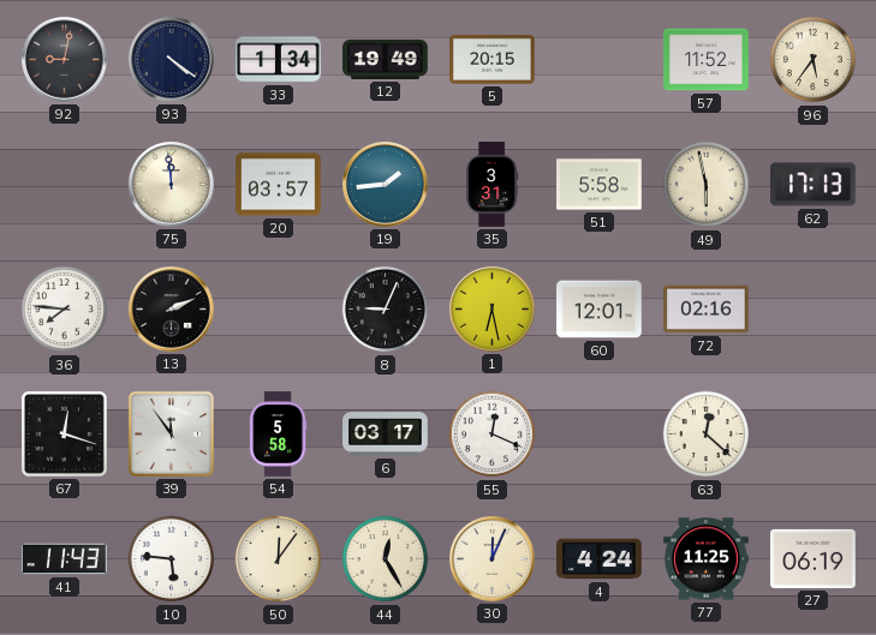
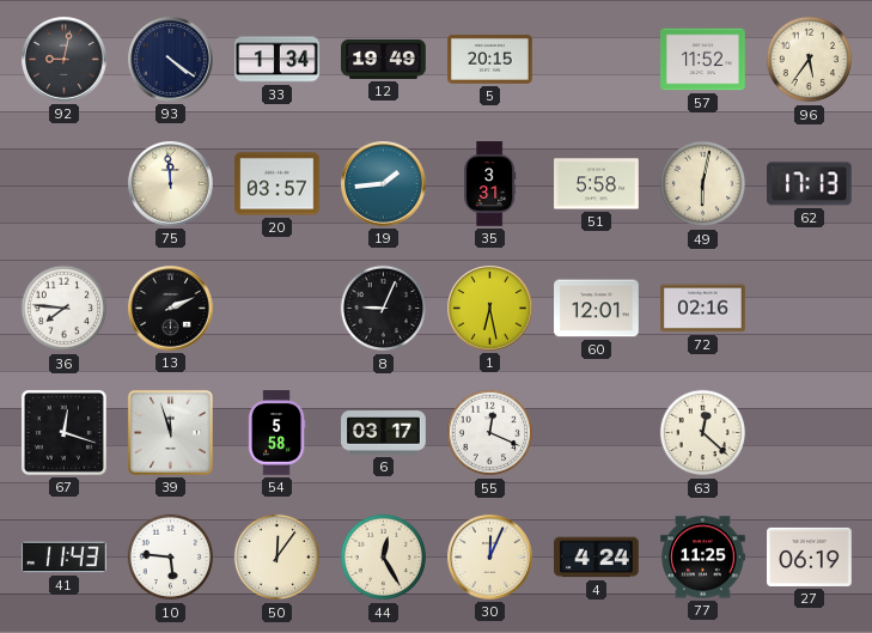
49: 5:58 -> 6:02 (703, 184)
39: 11:54 -> 11:57 (170, 432)
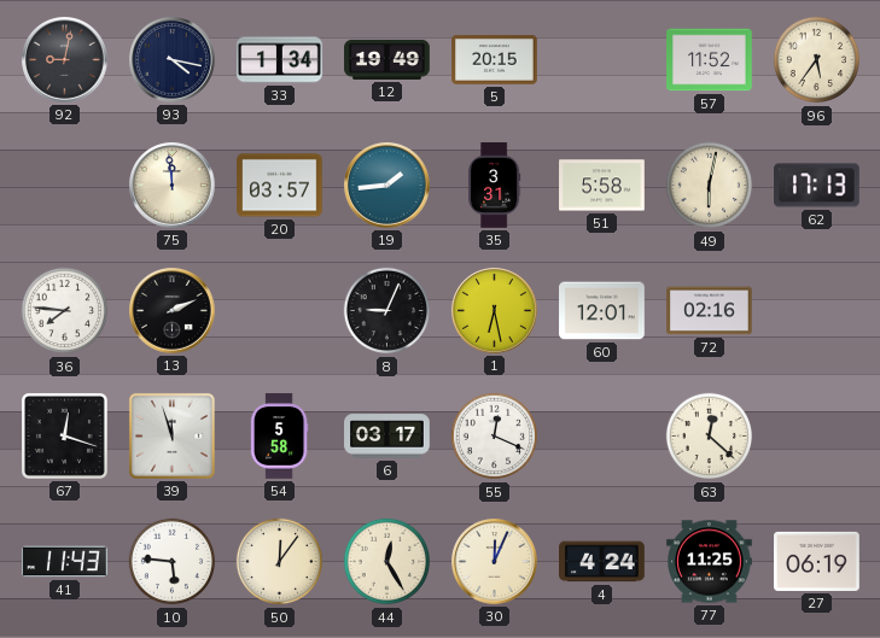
93: 4:21 -> 4:17 (173, 60)
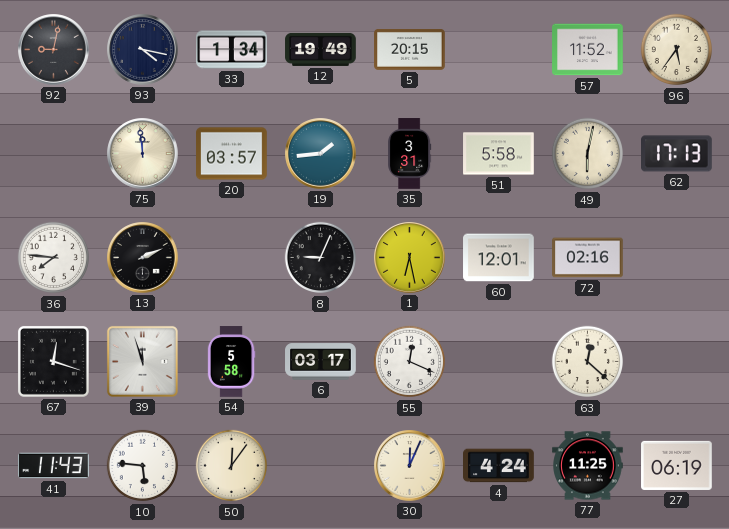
44: 12:25 -> none (387, 562)
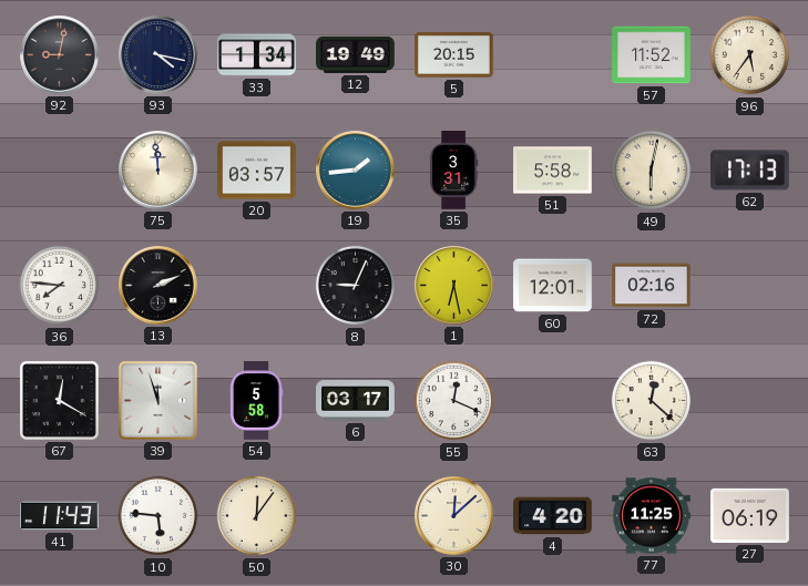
67: 12:18 -> 12:20 (59, 400)
30: 12:04 -> 12:08 (454, 516)
4: 4:24 -> 4:20 (553, 516)
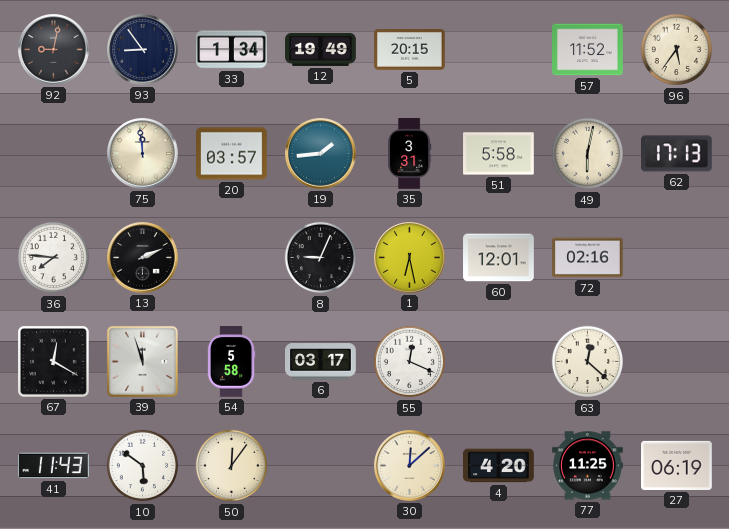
93: 4:17 -> 8:54 (143, 50)
10: 5:46 -> 5:51 (143, 466)
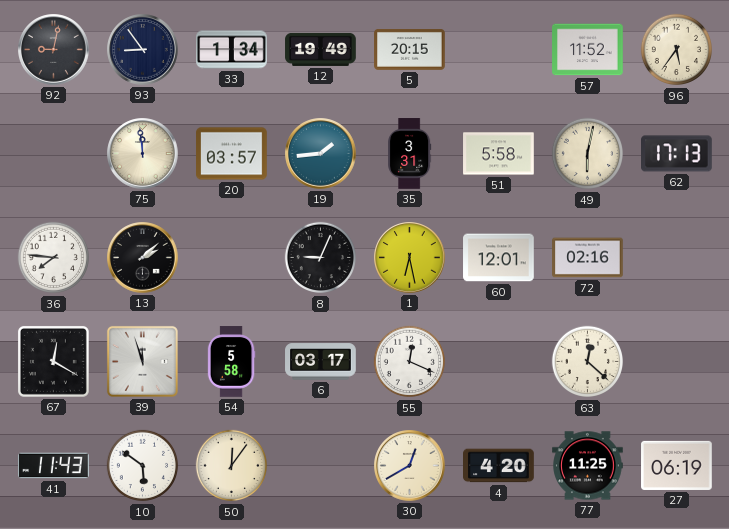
13: 2:11 -> 2:08 (143, 258)
30: 12:08 -> 12:40 (410, 466)
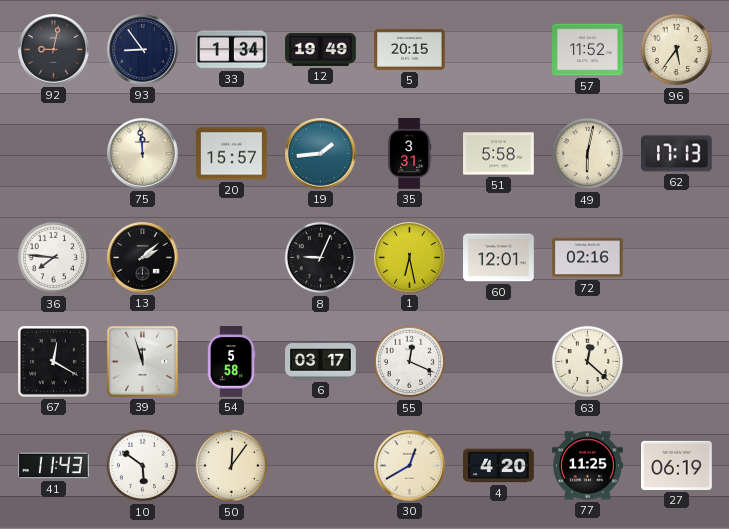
20: 03:57 -> 15:57 (232, 154)
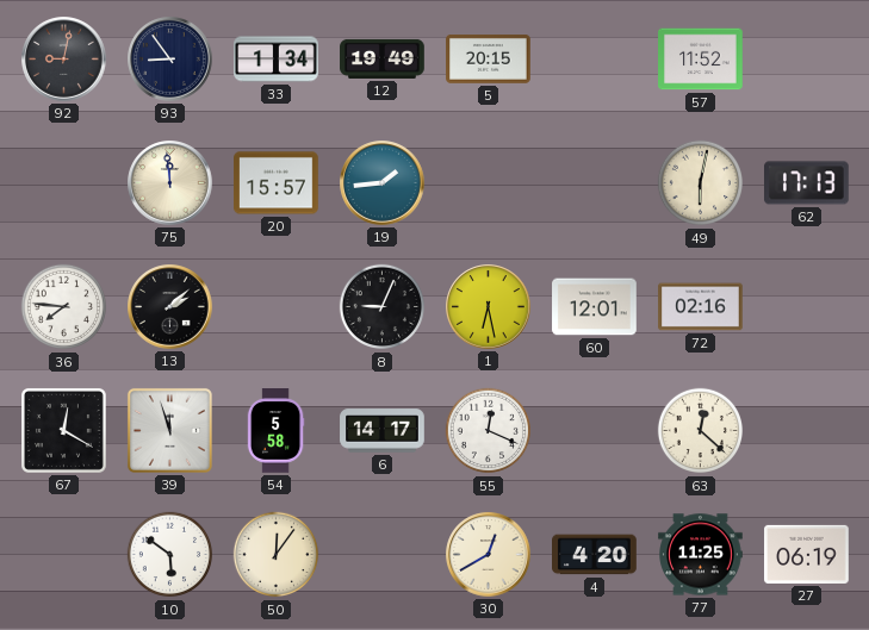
96: 5:36 -> none (677, 50)
35: 3:31 -> none (410, 154)
51: 5:58 -> none (499, 154)
6: 03:17 -> 14:17 (383, 431)
41: 11:43 -> none (54, 466)
